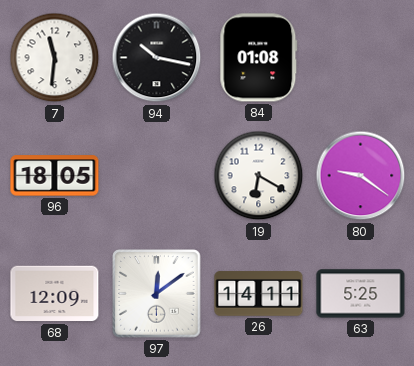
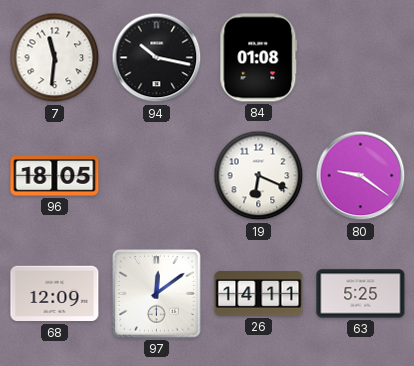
19: 6:20 -> 6:19 (259, 176)
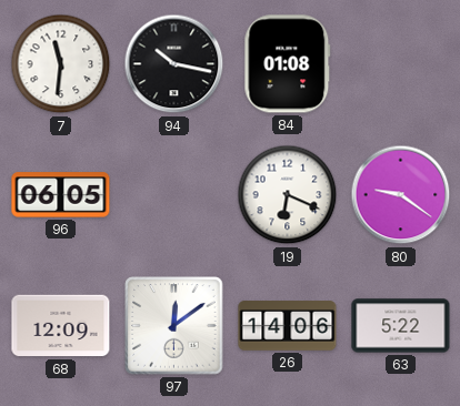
96: 18:05 -> 06:05 (61, 195)
26: 14:11 -> 14:06 (288, 326)
63: 5:25 -> 5:22 (401, 326)
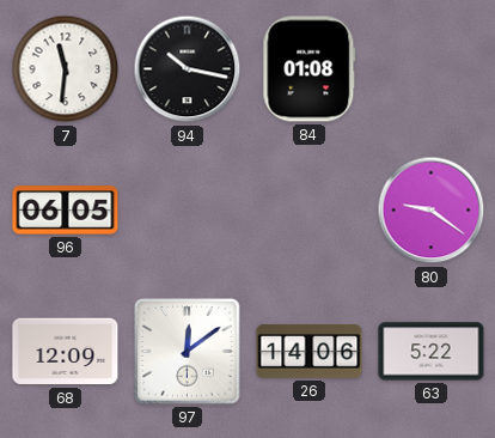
19: 6:19 -> none (288, 195)
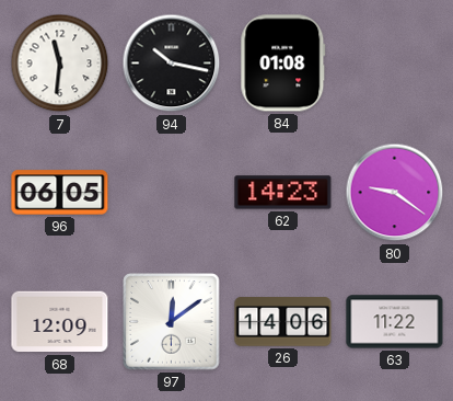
62: none -> 14:23 (283, 193)
63: 5:22 -> 11:22 (395, 322)
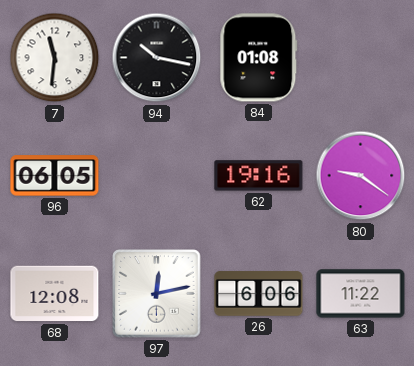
62: 14:23 -> 19:16 (259, 176)
68: 12:09 -> 12:08 (55, 294)
97: 12:09 -> 12:13 (157, 294)
26: 14:06 -> 6:06 (259, 294)
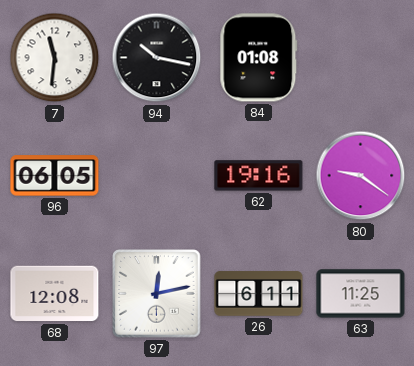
26: 6:06 -> 6:11 (259, 294)
63: 11:22 -> 11:25 (361, 294)
